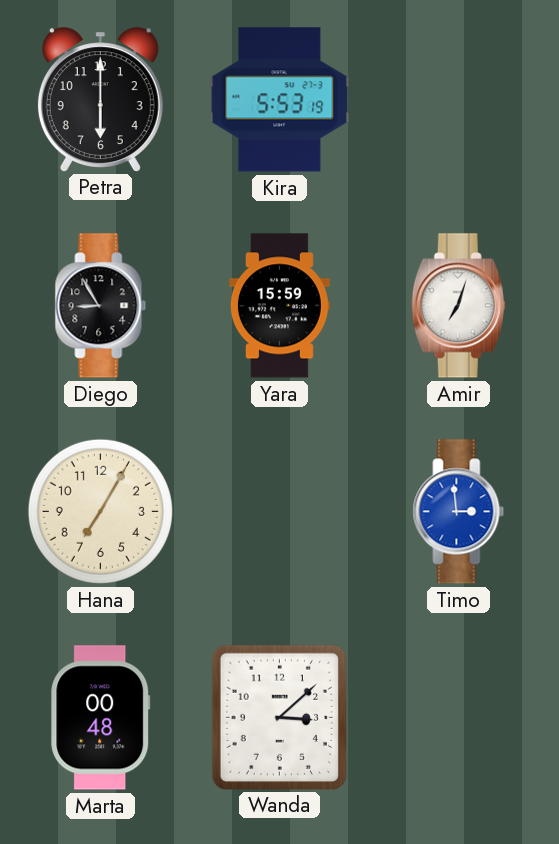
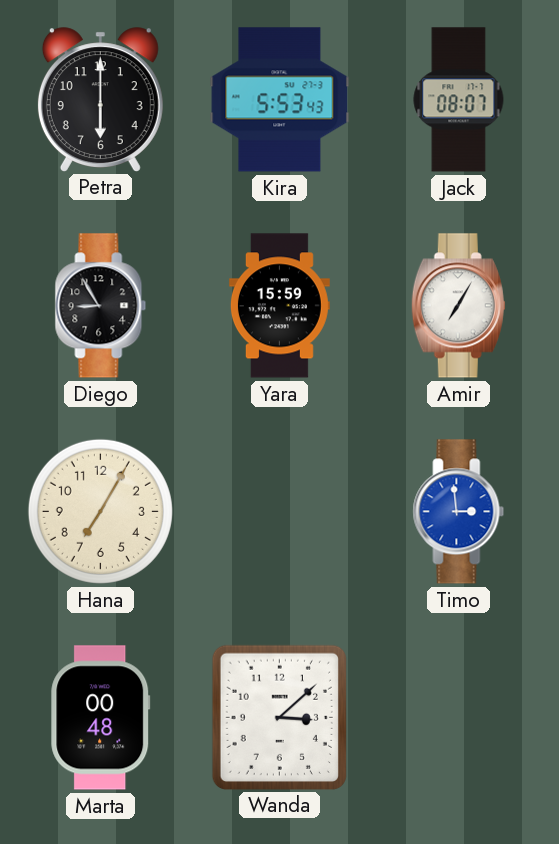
Kira: 5:53:19 -> 5:53:43 (280, 100)
Jack: none -> 08:07 (459, 100)
Amir: 7:03 -> 7:05 (458, 306)
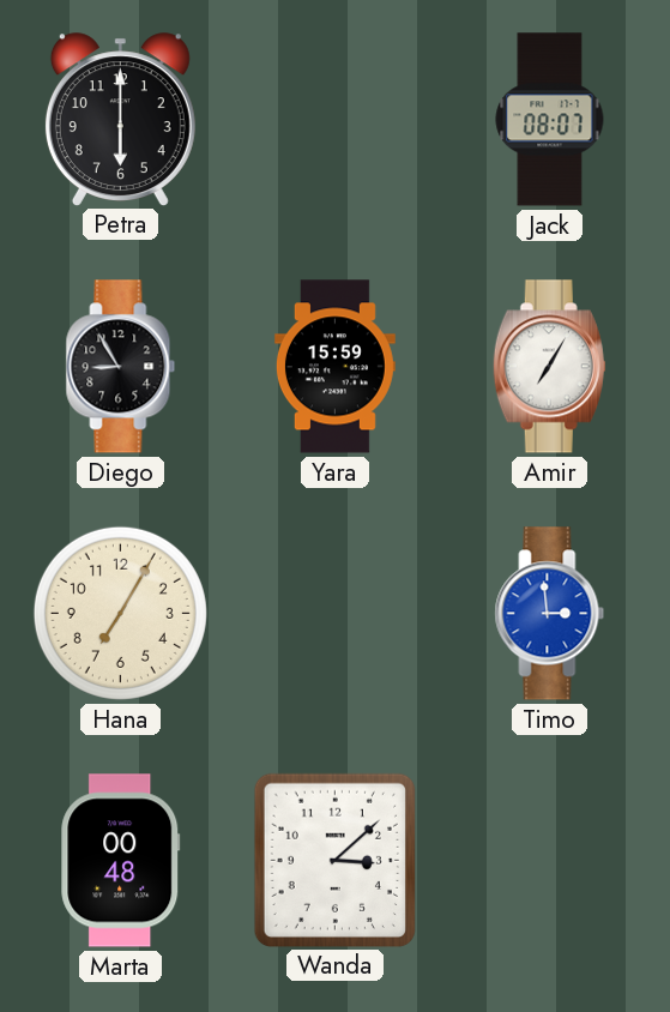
Kira: 5:53 -> none (280, 100)
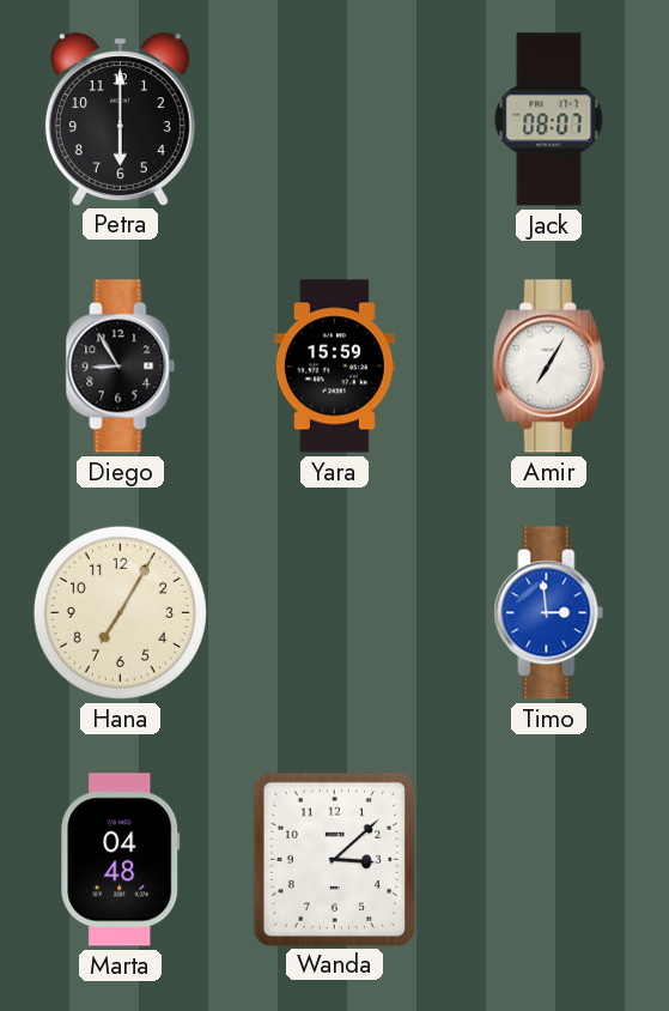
Marta: 00:48 -> 04:48 (121, 860)
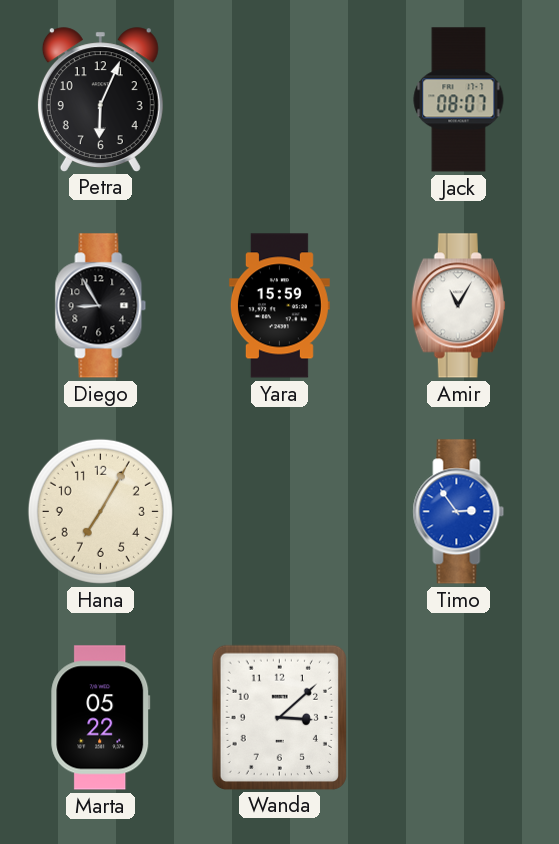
Petra: 6:00 -> 6:04 (100, 99)
Amir: 7:05 -> 11:05 (458, 306)
Timo: 2:59 -> 2:54 (459, 512)
Marta: 04:48 -> 05:22 (101, 718)
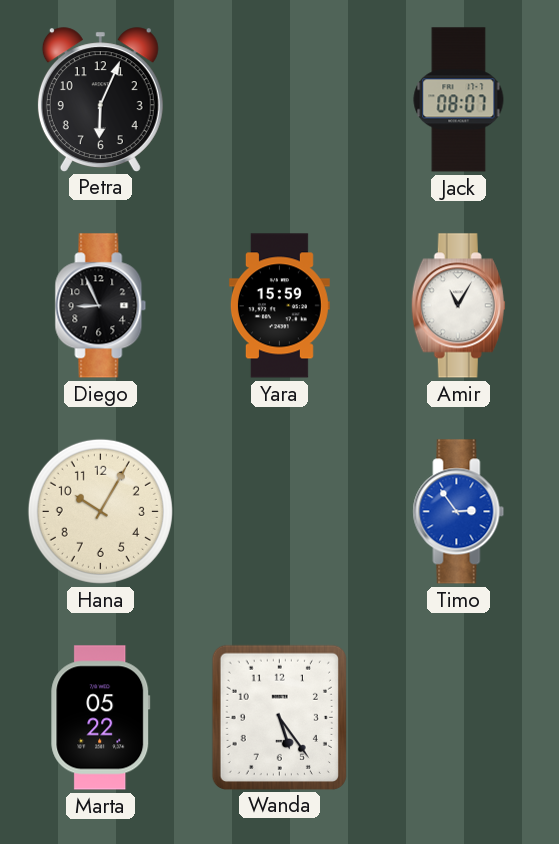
Diego: 8:55 -> 8:56 (101, 306)
Hana: 7:05 -> 10:05 (100, 511)
Wanda: 3:08 -> 5:24 (279, 717)
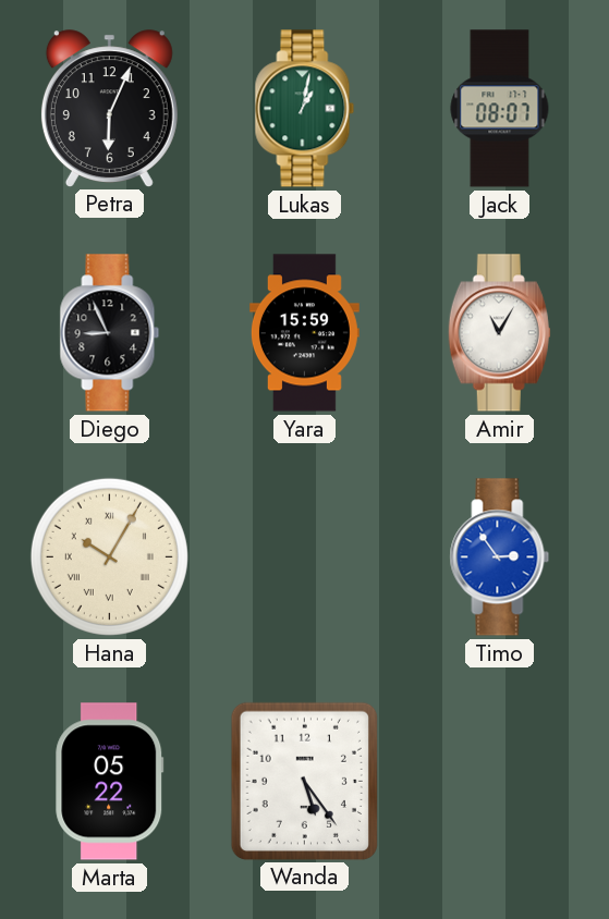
Lukas: none -> 1:02 (305, 109)
Hana numerals: Arabic -> Roman (109, 556)
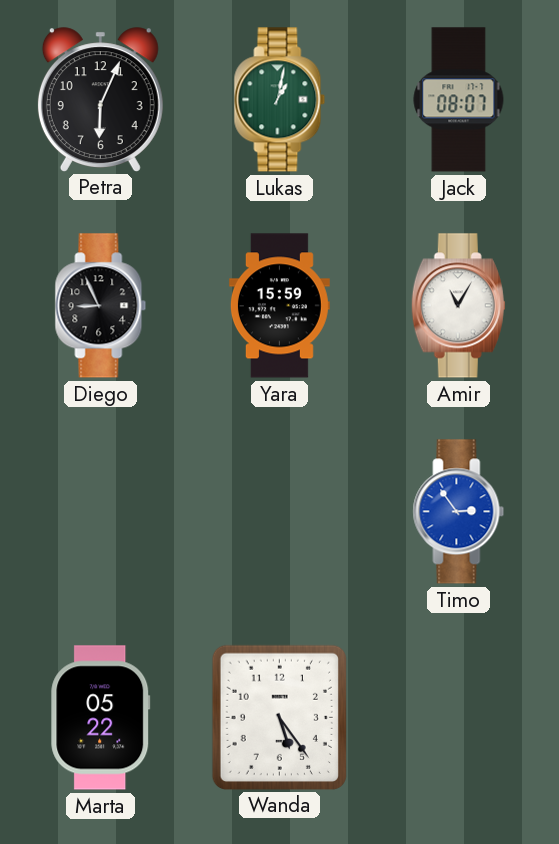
Hana: 10:05 -> none (109, 556)
